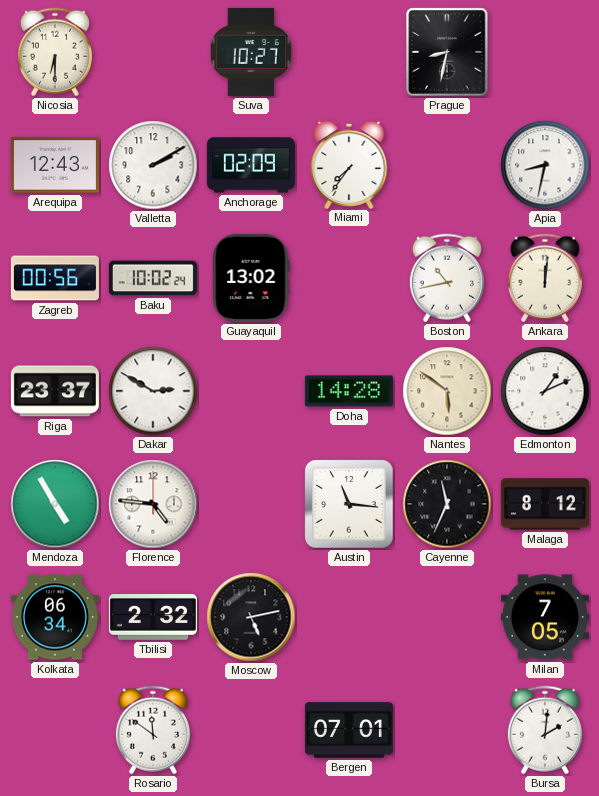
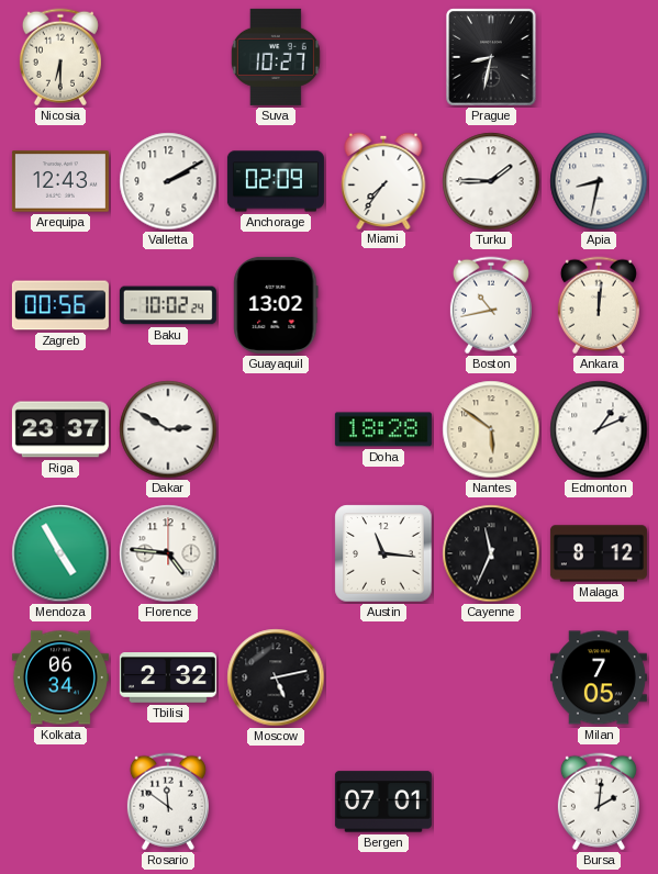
Turku: none -> 1:45 (491, 181)
Doha: 14:28 -> 18:28 (383, 429)
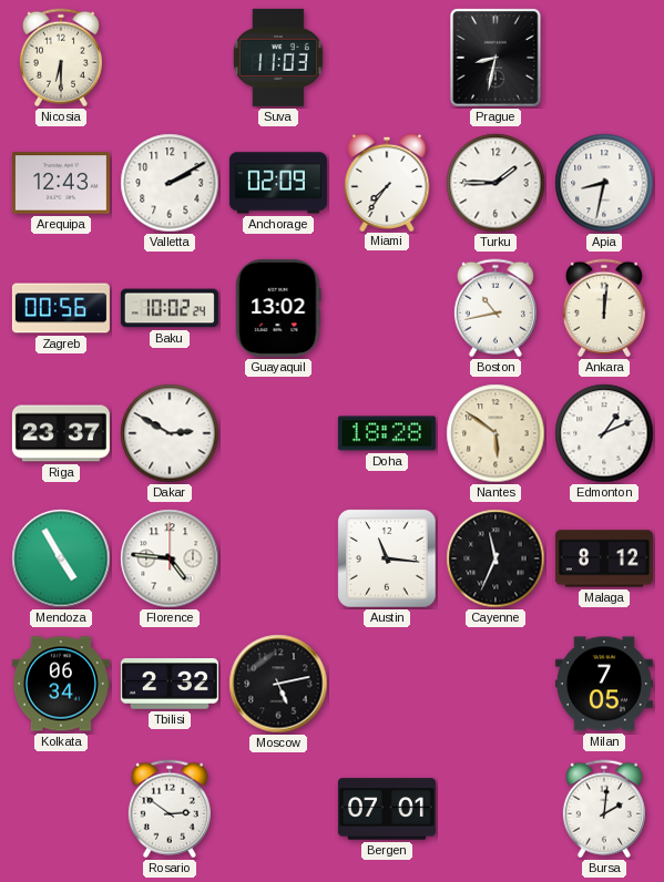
Suva: 10:27 -> 11:03 (278, 58)
Rosario: 11:51 -> 2:51 (170, 809)
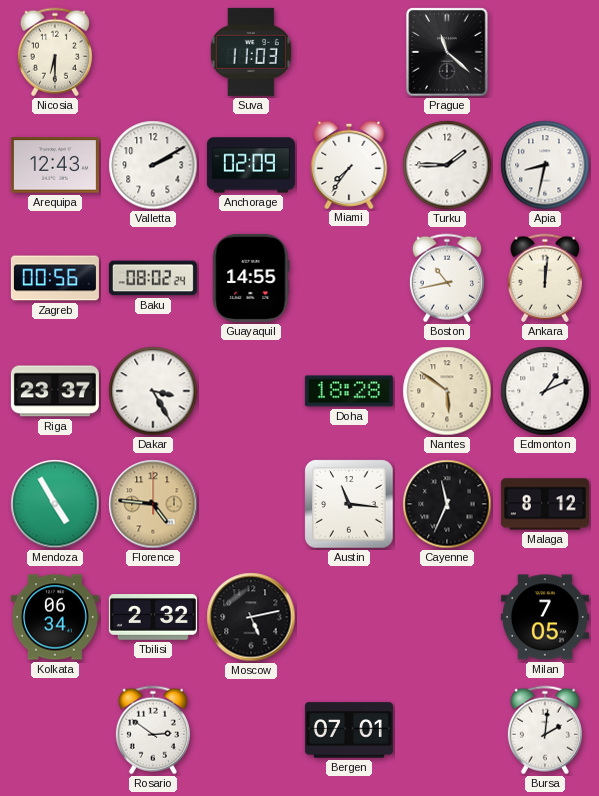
Prague: 8:32 -> 11:22 (447, 52)
Baku: 10:02 -> 08:02 (153, 278)
Guayaquil: 13:02 -> 14:55 (251, 278)
Dakar: 2:50 -> 3:25 (153, 391)
Florence dial: white -> champagne (153, 504)
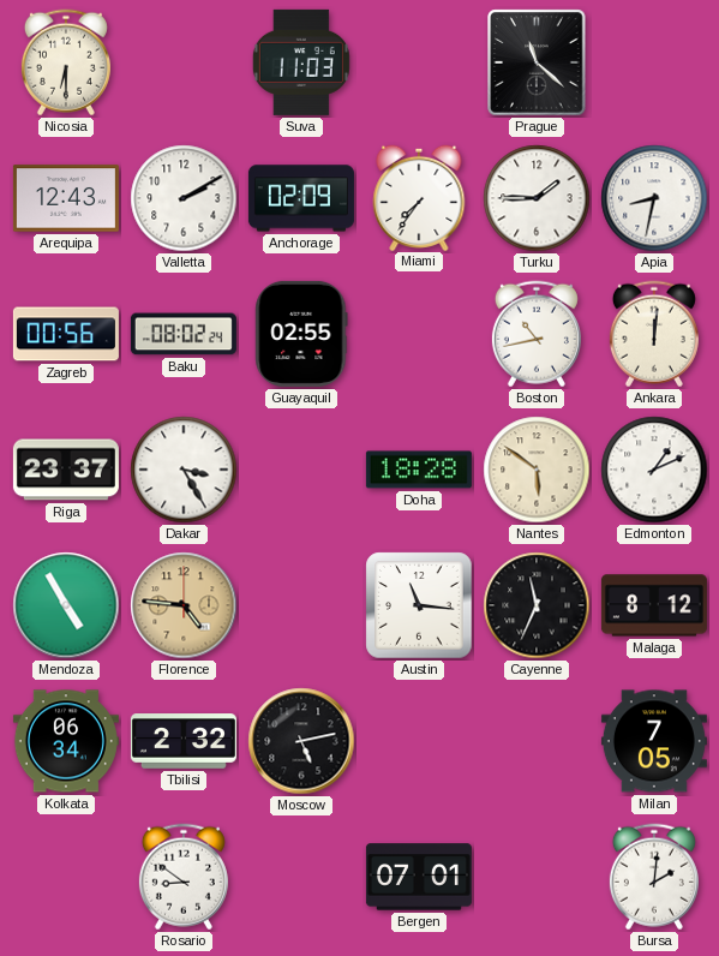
Guayaquil: 14:55 -> 02:55 (301, 334)
Rosario: 2:51 -> 8:51 (184, 877)
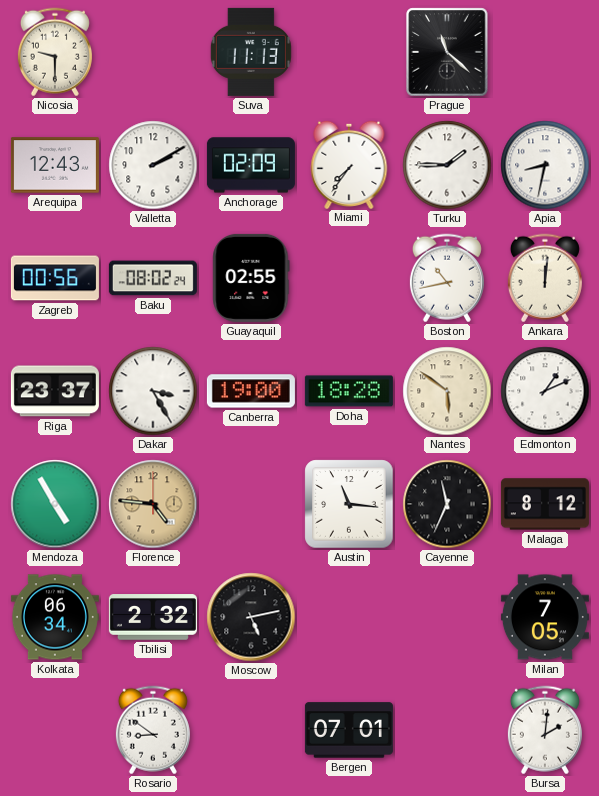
Nicosia: 6:30 -> 9:30 (55, 52)
Suva: 11:03 -> 11:13 (251, 52)
Canberra: none -> 19:00 (251, 391)
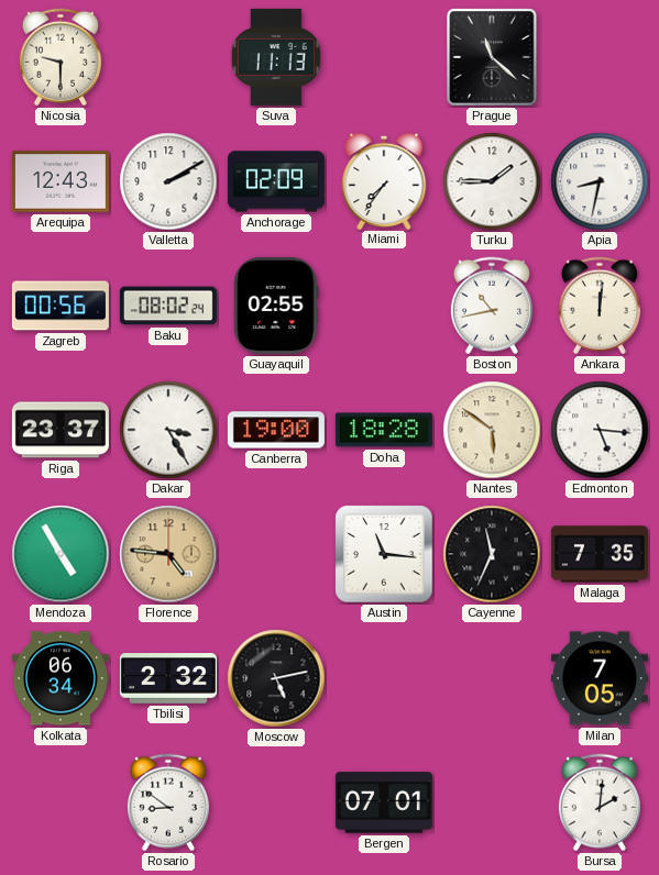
Edmonton: 1:11 -> 5:16 (600, 430)
Malaga: 8:12 -> 7:35 (600, 554)
